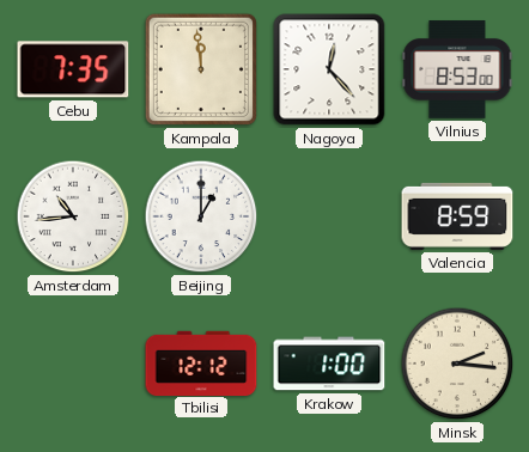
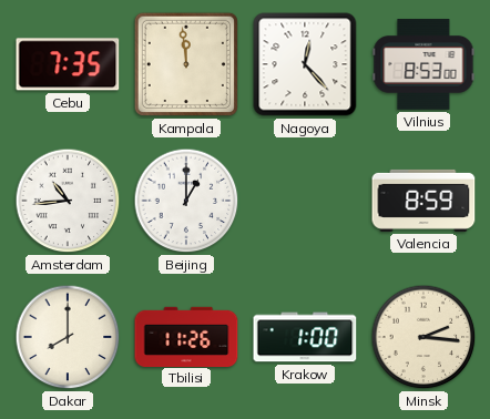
Dakar: none -> 8:00 (68, 337)
Tbilisi: 12:12 -> 11:26 (186, 336)
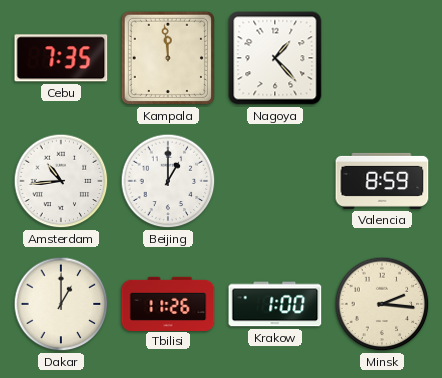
Nagoya: 12:23 -> 1:23 (275, 58)
Vilnius: 8:53 -> none (423, 64)
Dakar: 8:00 -> 1:00 (61, 304)
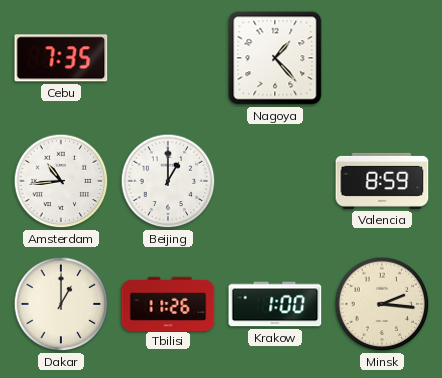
Kampala: 11:59 -> none (168, 58)
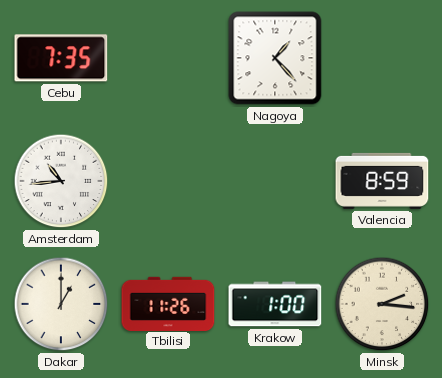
Beijing: 1:00 -> none (168, 181)
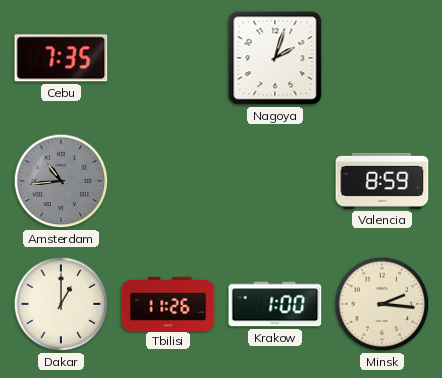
Nagoya: 1:23 -> 2:03 (275, 58)
Amsterdam dial: white -> grey (61, 181)
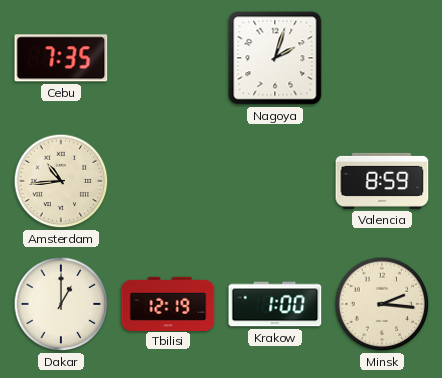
Amsterdam dial: grey -> cream (61, 181)
Tbilisi: 11:26 -> 12:19 (168, 303)
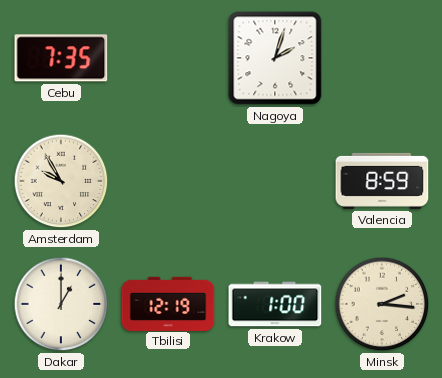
Amsterdam: 10:44 -> 9:55 (61, 181)
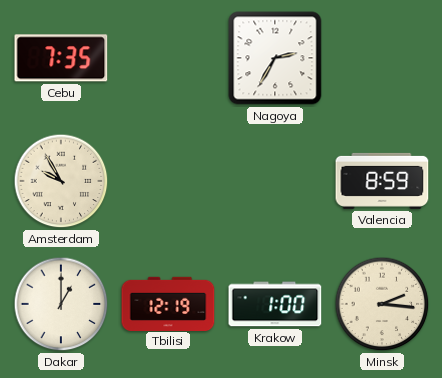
Nagoya: 2:03 -> 2:35 (275, 58)
